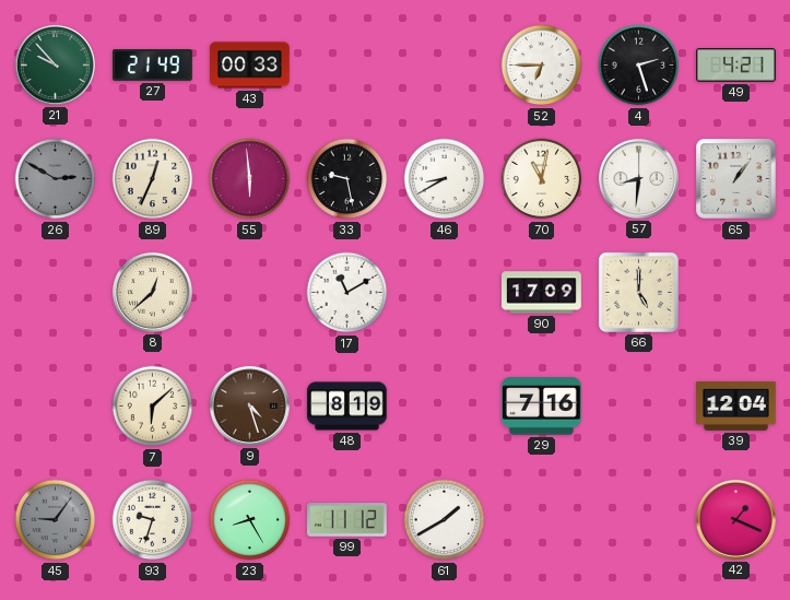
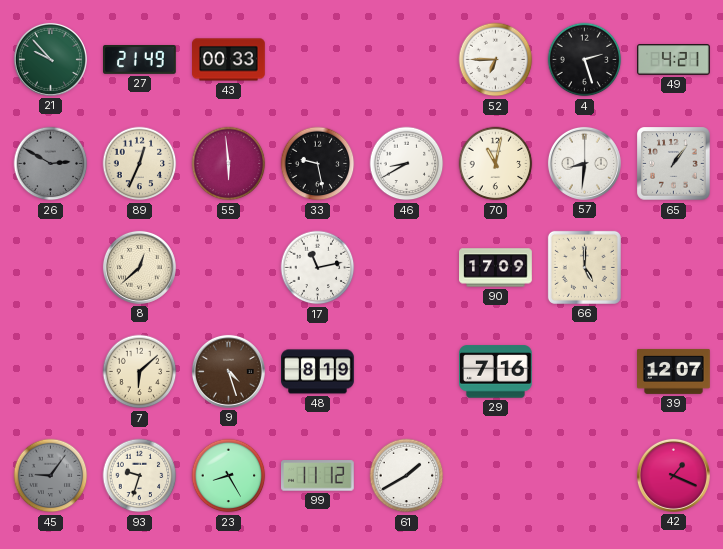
17: 11:10 -> 11:13 (318, 268)
39: 12:04 -> 12:07 (674, 371)
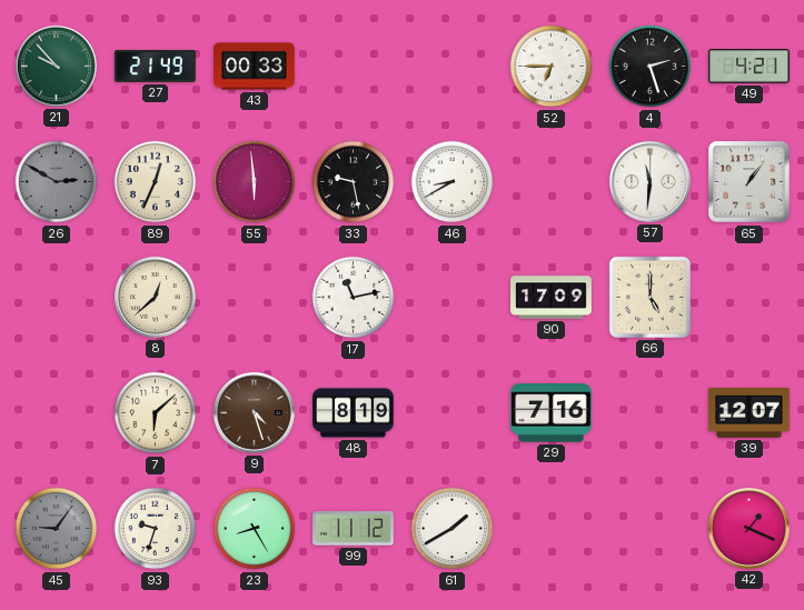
70: 11:02 -> none (496, 164)
57: 8:31 -> 11:31 (649, 181)
